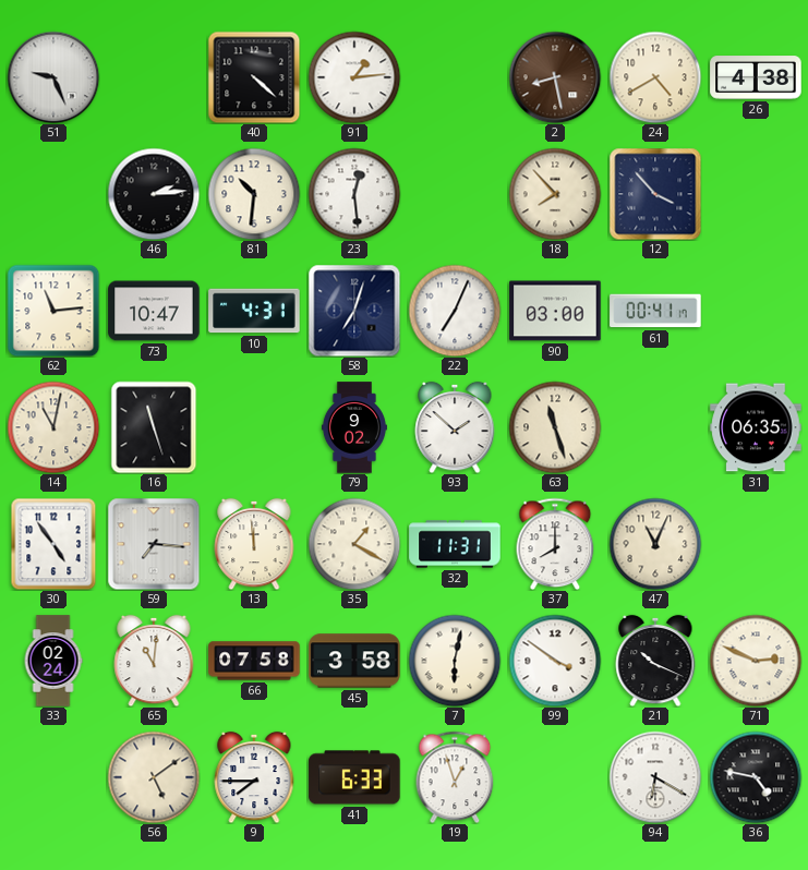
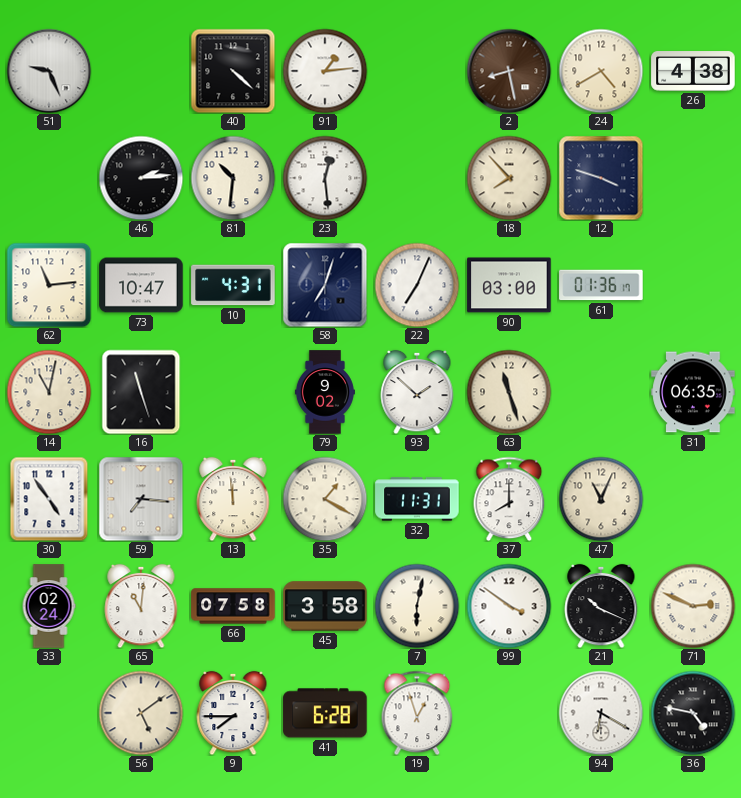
12: 3:53 -> 3:48 (601, 178)
61: 00:41 -> 01:36 (601, 285)
41: 6:33 -> 6:28 (325, 713)
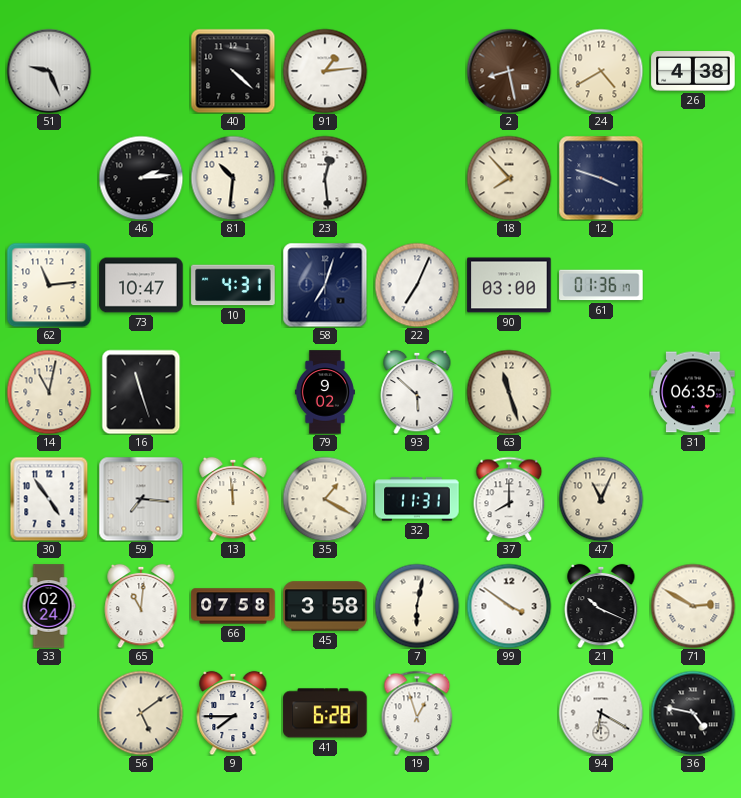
93: 1:52 -> 5:52 (417, 392)
71: 2:49 -> 2:50 (693, 606)
